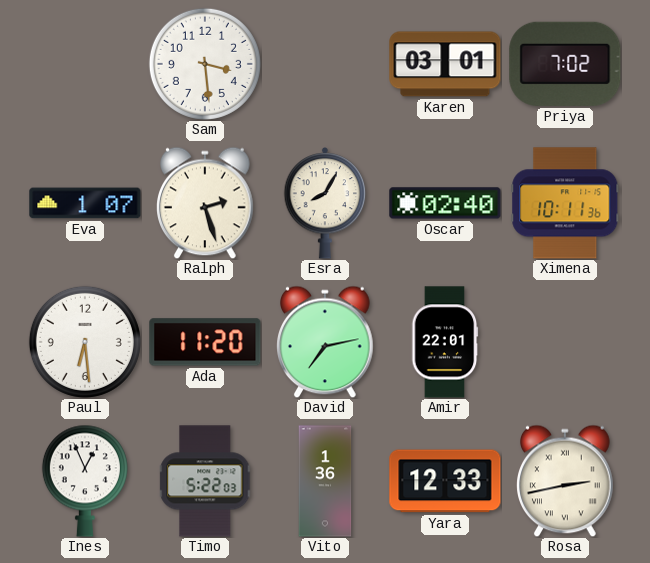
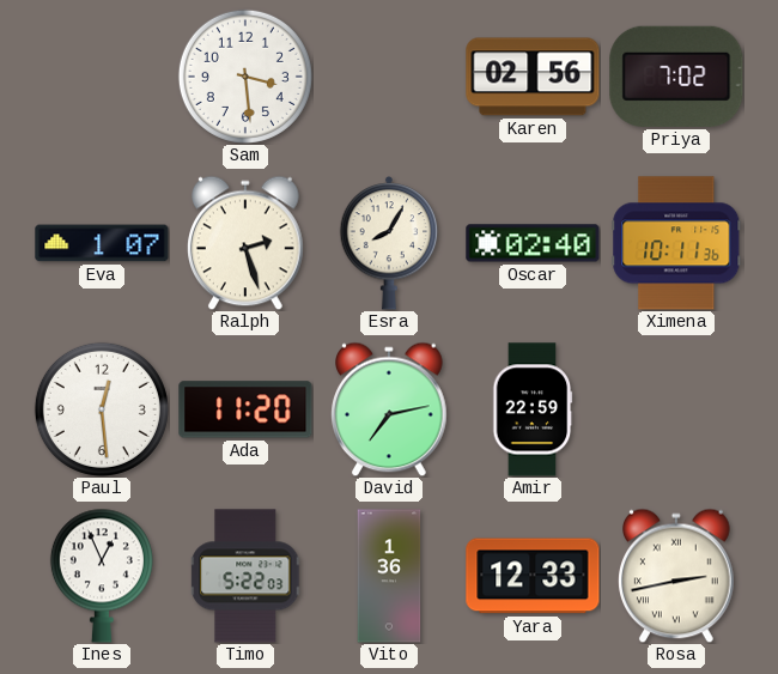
Karen: 03:01 -> 02:56 (533, 77)
Paul: 6:29 -> 12:29 (102, 409)
Amir: 22:01 -> 22:59 (533, 409)
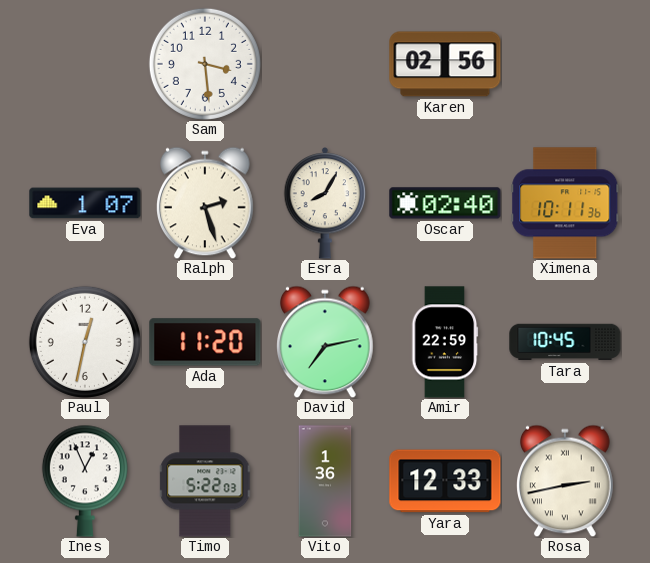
Priya: 7:02 -> none (676, 77)
Paul: 12:29 -> 12:32 (85, 342)
Tara: none -> 10:45 (565, 342)
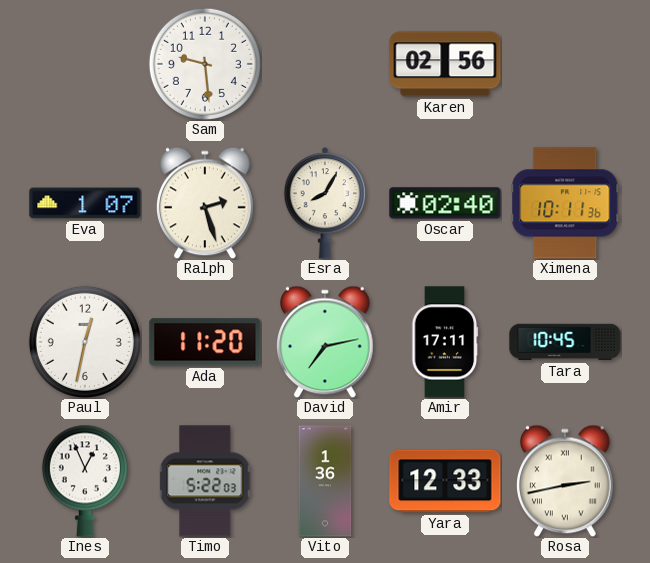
Sam: 3:29 -> 9:29 (205, 64)
Amir: 22:59 -> 17:11 (445, 342)
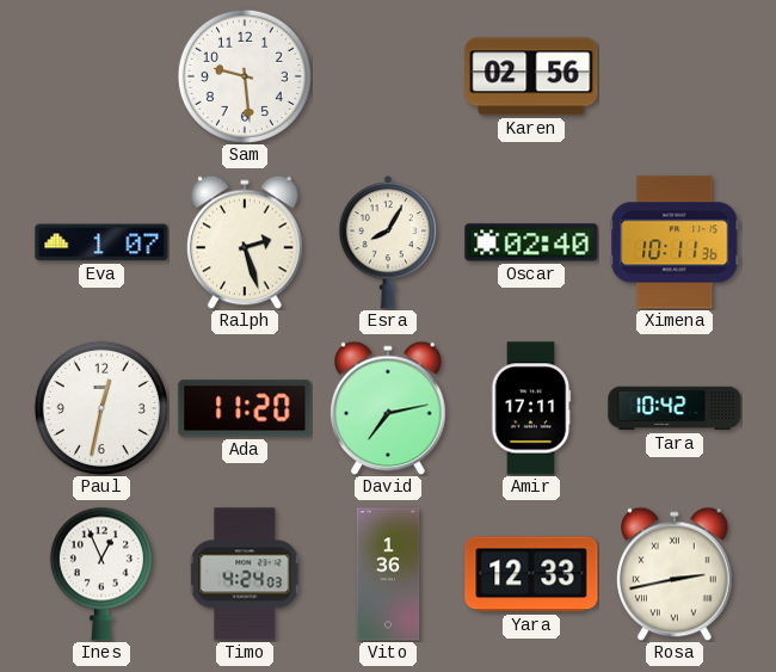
Tara: 10:45 -> 10:42 (675, 408)
Timo: 5:22 -> 4:24 (246, 574)
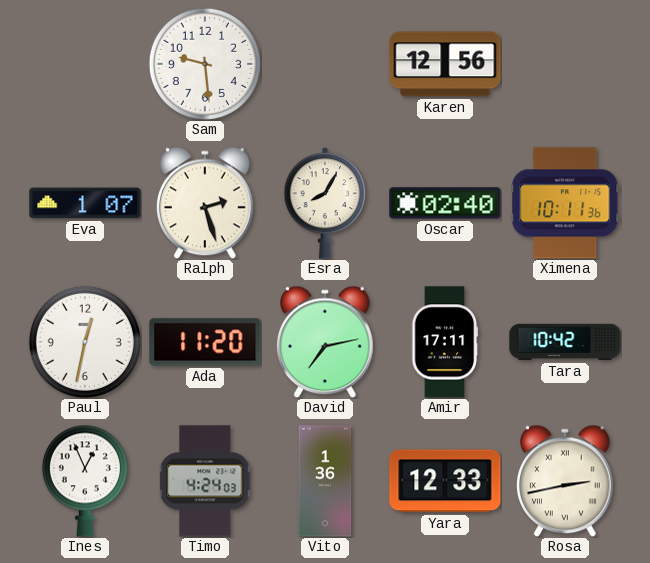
Karen: 02:56 -> 12:56 (445, 64)
